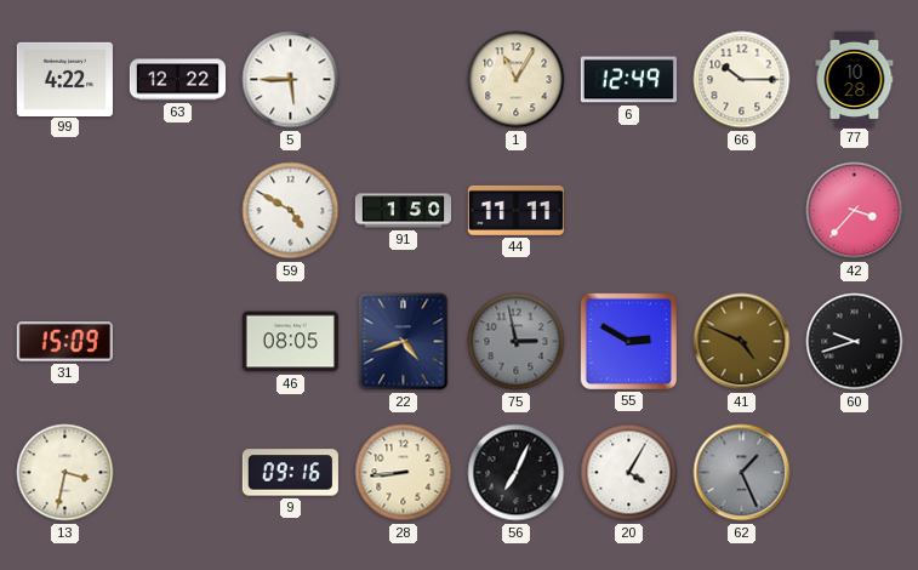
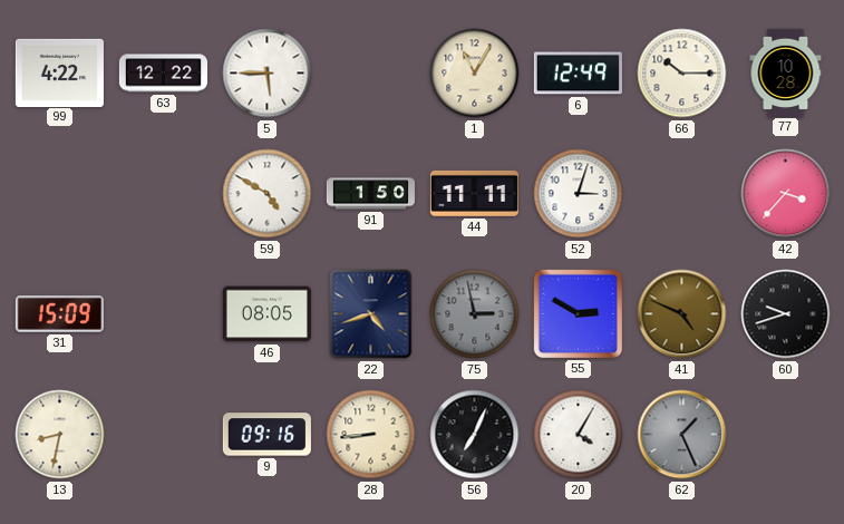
52: none -> 3:03 (579, 194)
13: 3:32 -> 8:32 (60, 435)
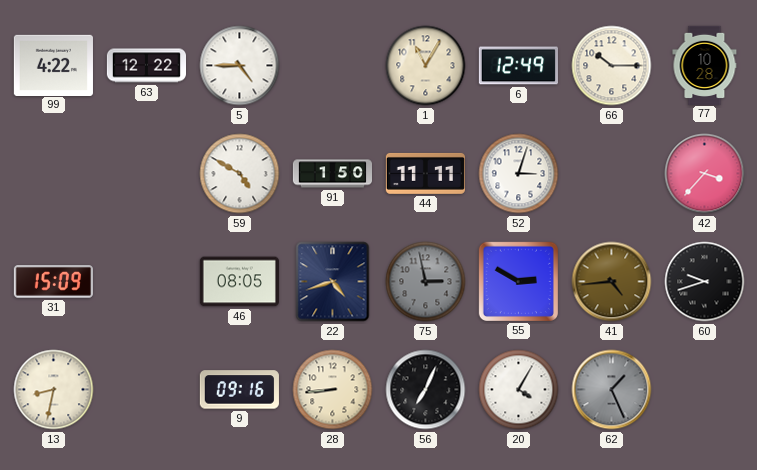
5: 5:45 -> 4:45 (240, 66)
41: 4:49 -> 4:44 (612, 282)
